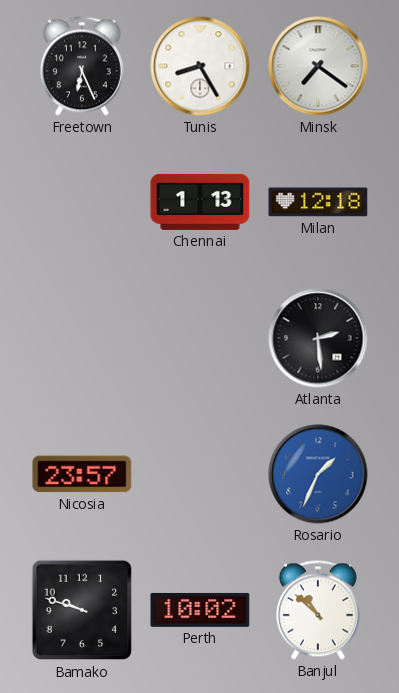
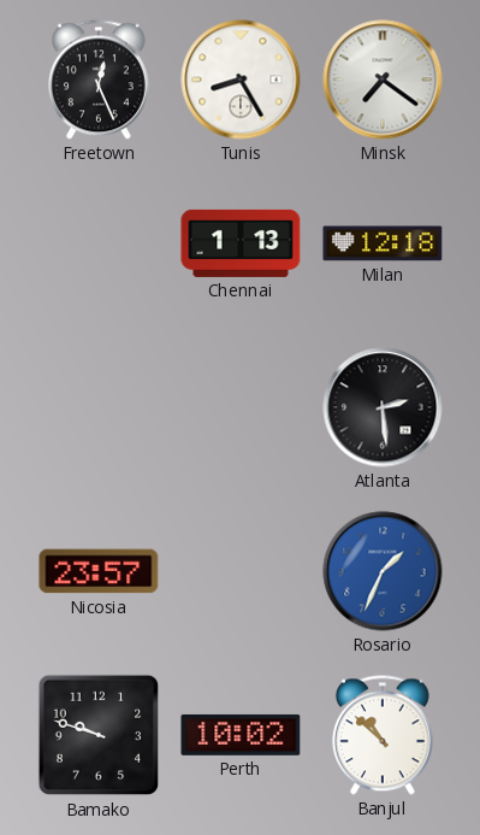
Freetown: 6:26 -> 12:26 (99, 80)
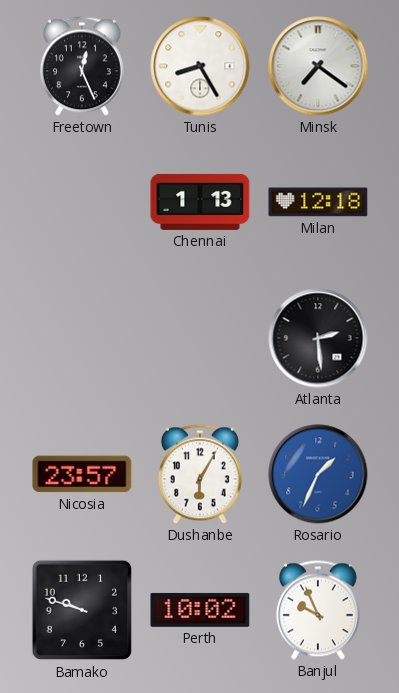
Dushanbe: none -> 6:05 (200, 474)
Banjul: 10:52 -> 9:56 (318, 610)
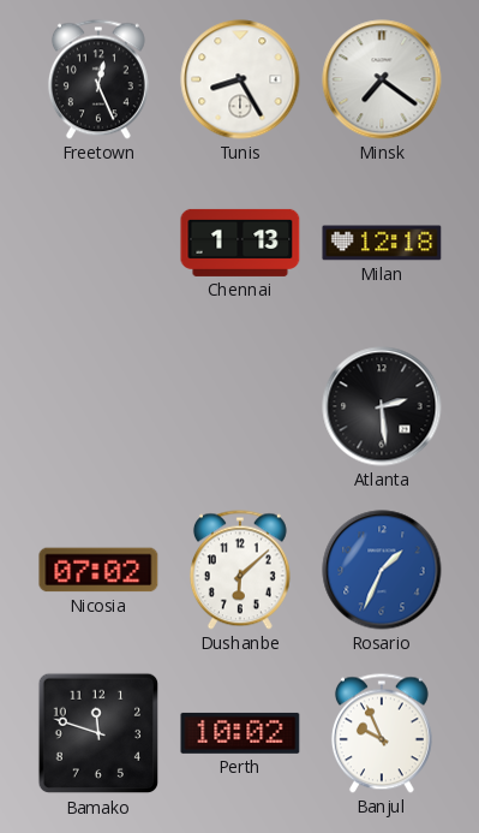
Nicosia: 23:57 -> 07:02 (98, 570)
Dushanbe: 6:05 -> 6:08 (240, 570)
Bamako: 9:48 -> 11:48 (98, 733)
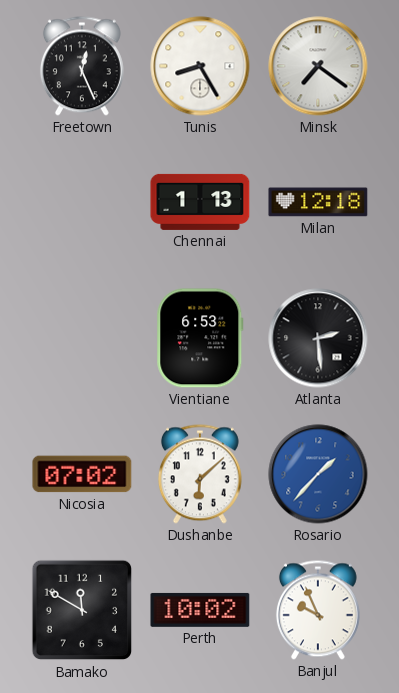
Vientiane: none -> 6:53 (200, 338)
Rosario: 1:34 -> 1:37 (318, 474)
Bamako: 11:48 -> 11:50 (82, 610)
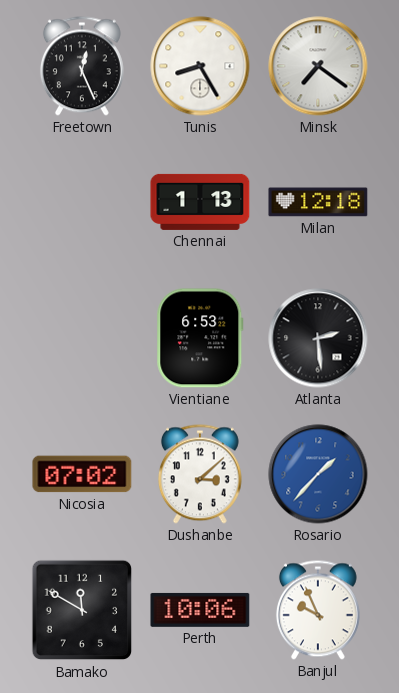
Dushanbe: 6:08 -> 3:08 (200, 474)
Perth: 10:02 -> 10:06 (200, 610)
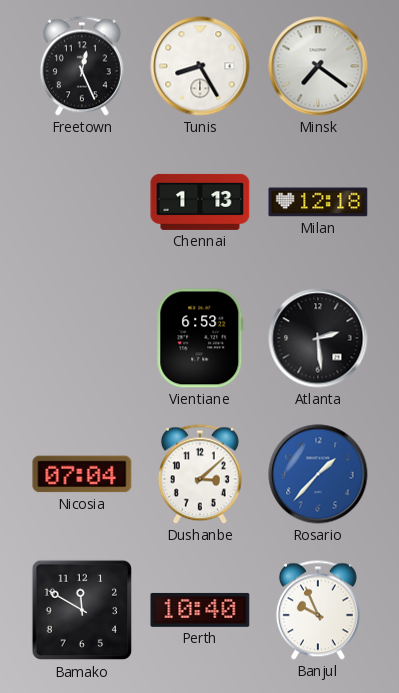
Nicosia: 07:02 -> 07:04 (82, 474)
Perth: 10:06 -> 10:40 (200, 610)
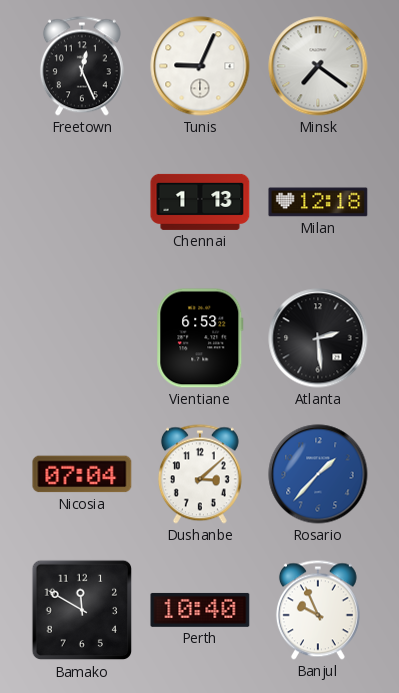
Tunis: 8:25 -> 9:04 (200, 66)
